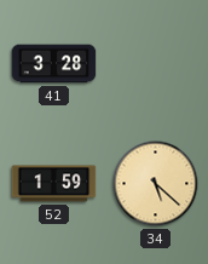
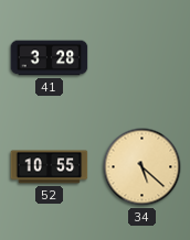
52: 1:59 -> 10:55 (50, 167)
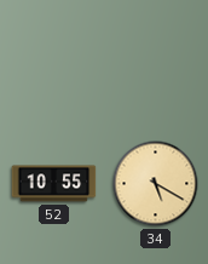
41: 3:28 -> none (50, 58)
34: 5:22 -> 5:20 (156, 184)
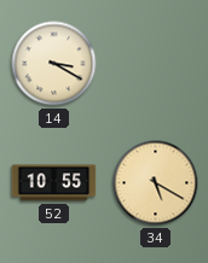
14: none -> 3:20 (54, 64)
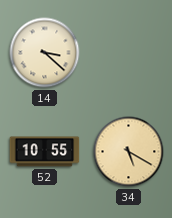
14: 3:20 -> 3:22 (45, 53)
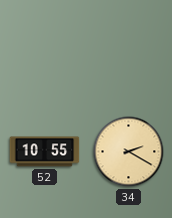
14: 3:22 -> none (45, 53)
34: 5:20 -> 2:20 (129, 152)
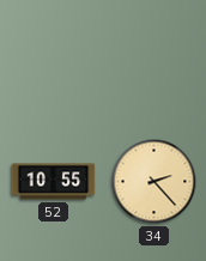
34: 2:20 -> 2:23 (154, 182)
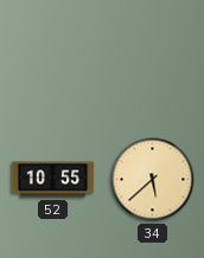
34: 2:23 -> 5:38 (153, 180)
